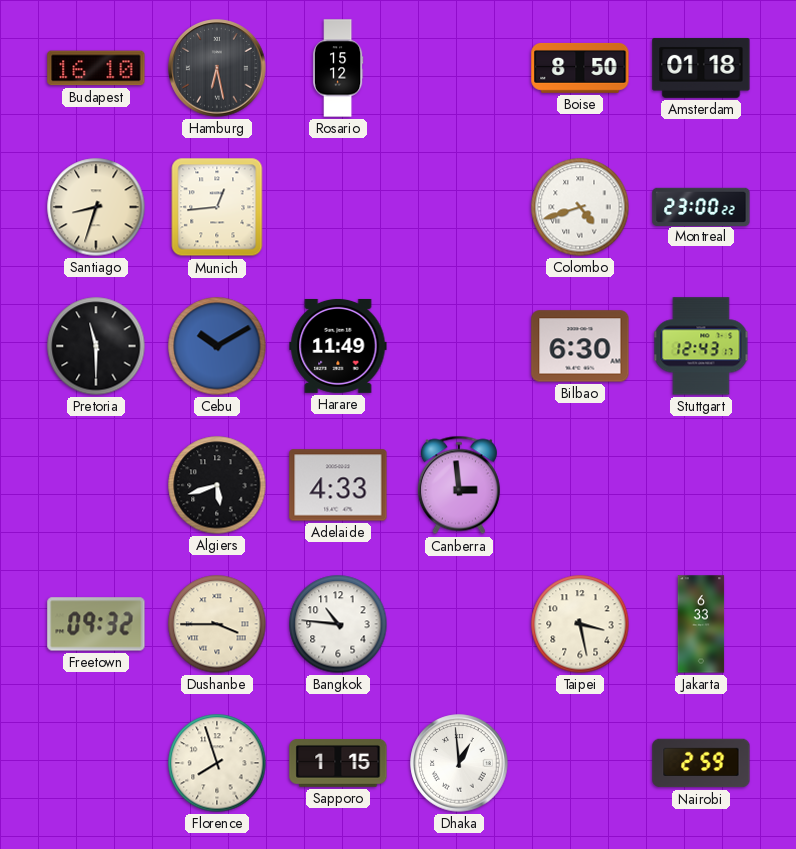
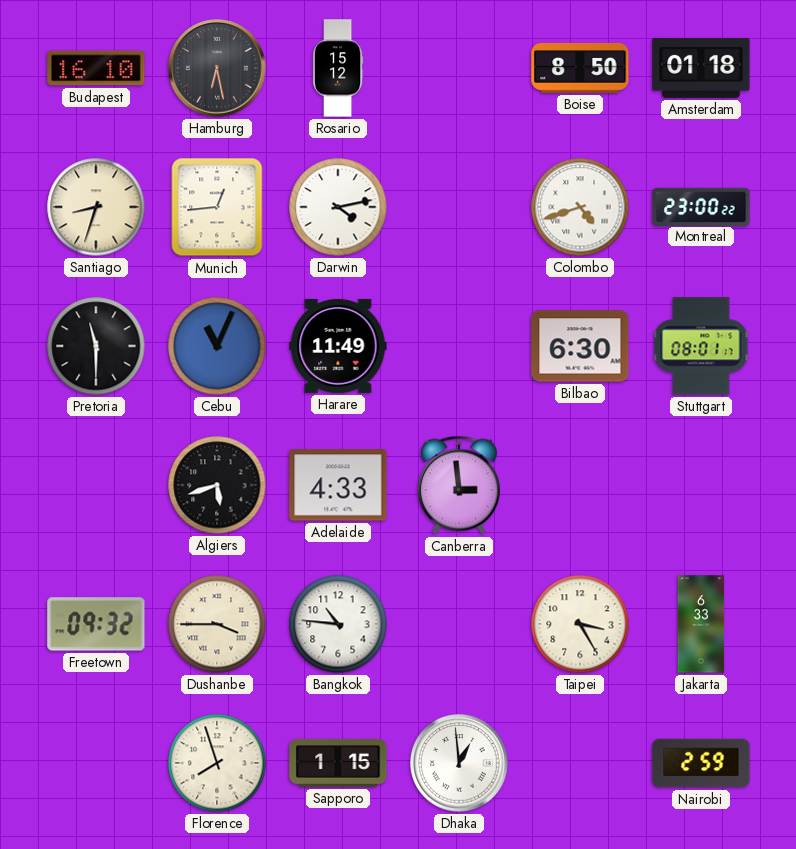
Darwin: none -> 4:13 (338, 207)
Cebu: 10:10 -> 11:04 (217, 346)
Stuttgart: 12:43 -> 08:01 (701, 346)
Taipei: 3:28 -> 3:25 (580, 624)
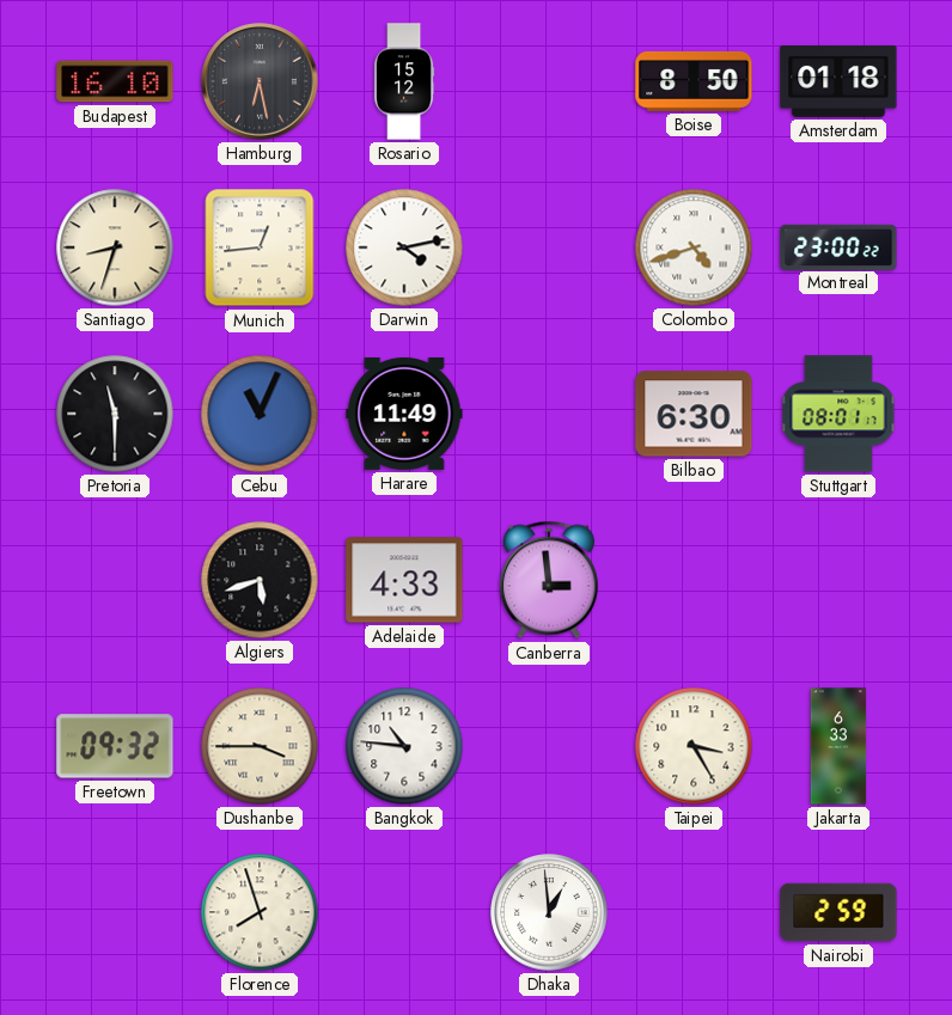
Sapporo: 1:15 -> none (338, 764)
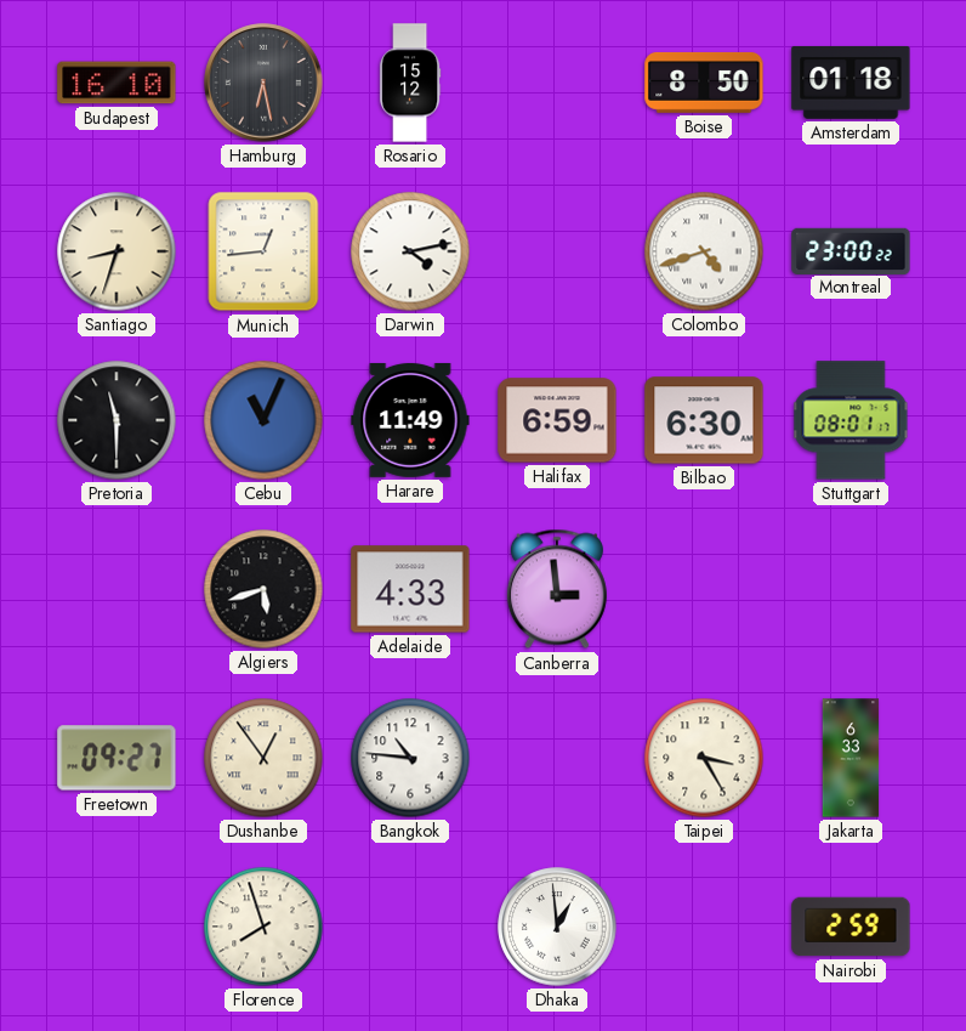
Halifax: none -> 6:59 (557, 420)
Freetown: 09:32 -> 09:27 (117, 758)
Dushanbe: 3:45 -> 12:54 (263, 758)
